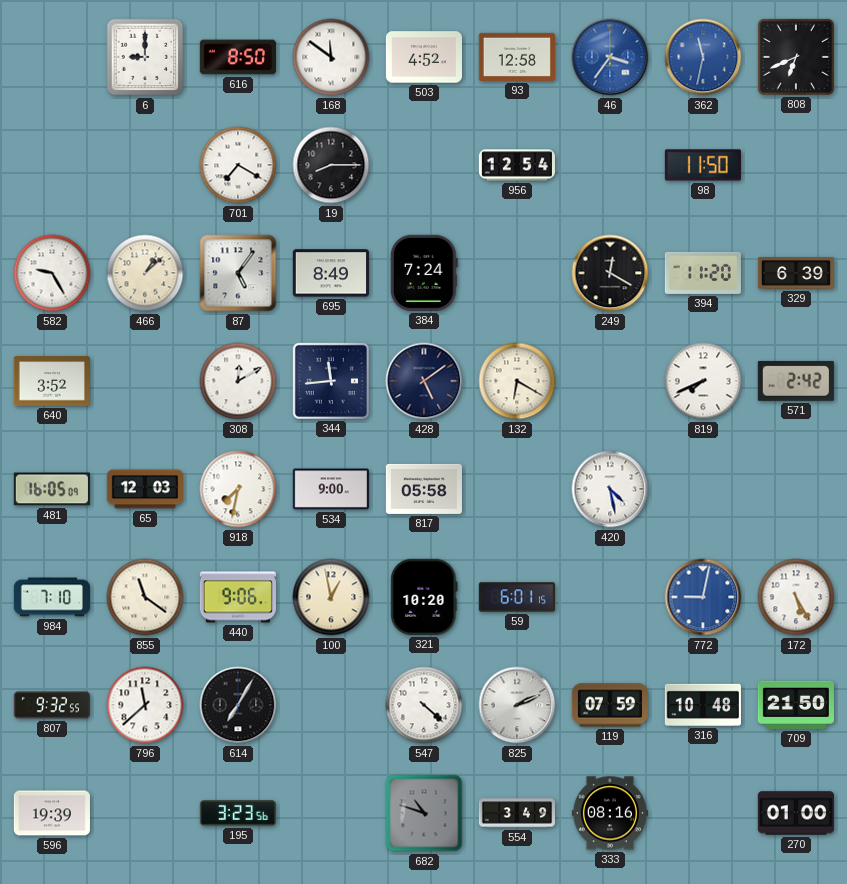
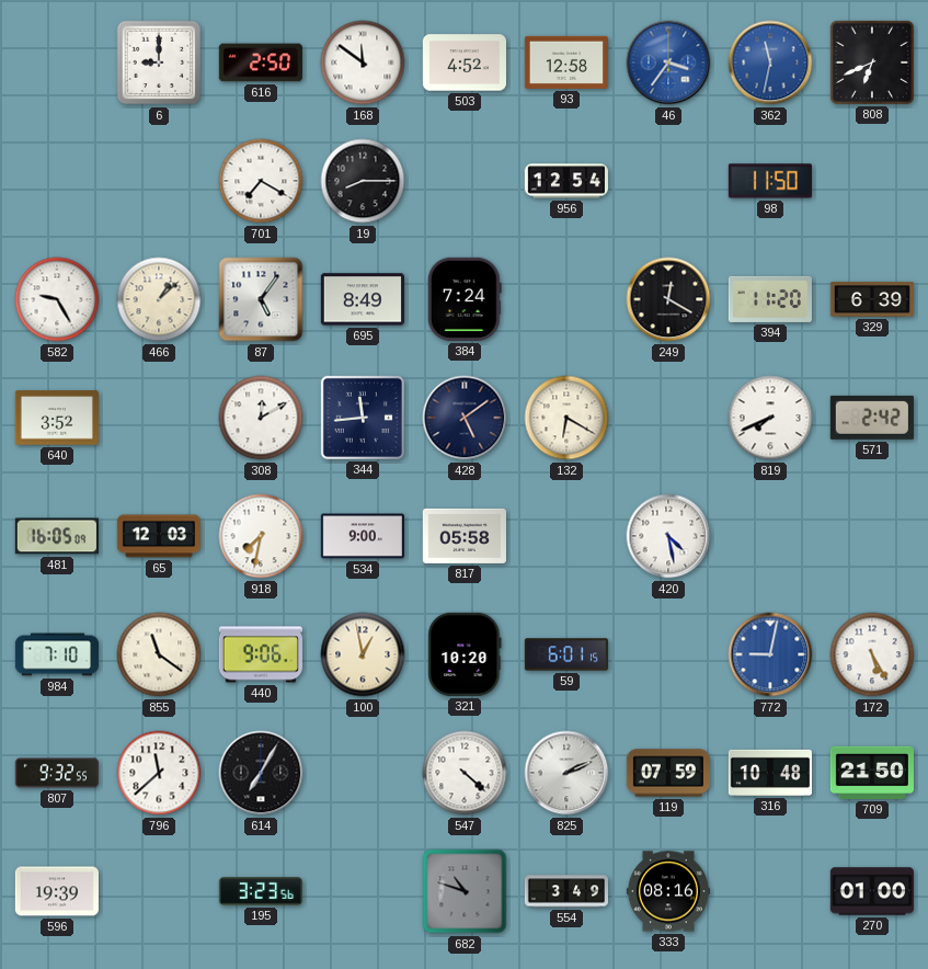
616: 8:50 -> 2:50 (261, 62)
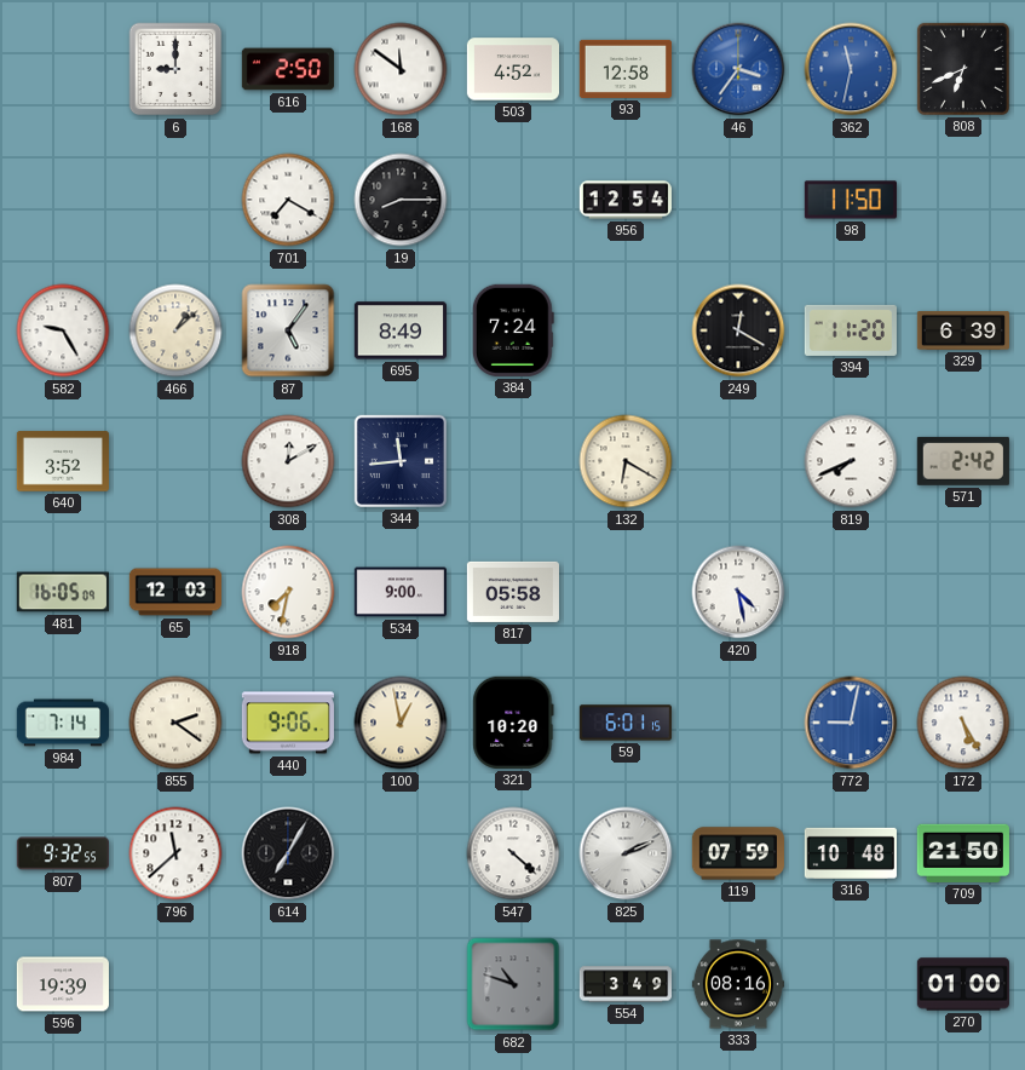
428: 5:09 -> none (465, 418)
984: 7:10 -> 7:14 (62, 723)
855: 11:21 -> 2:21 (175, 723)
195: 3:23 -> none (261, 891)
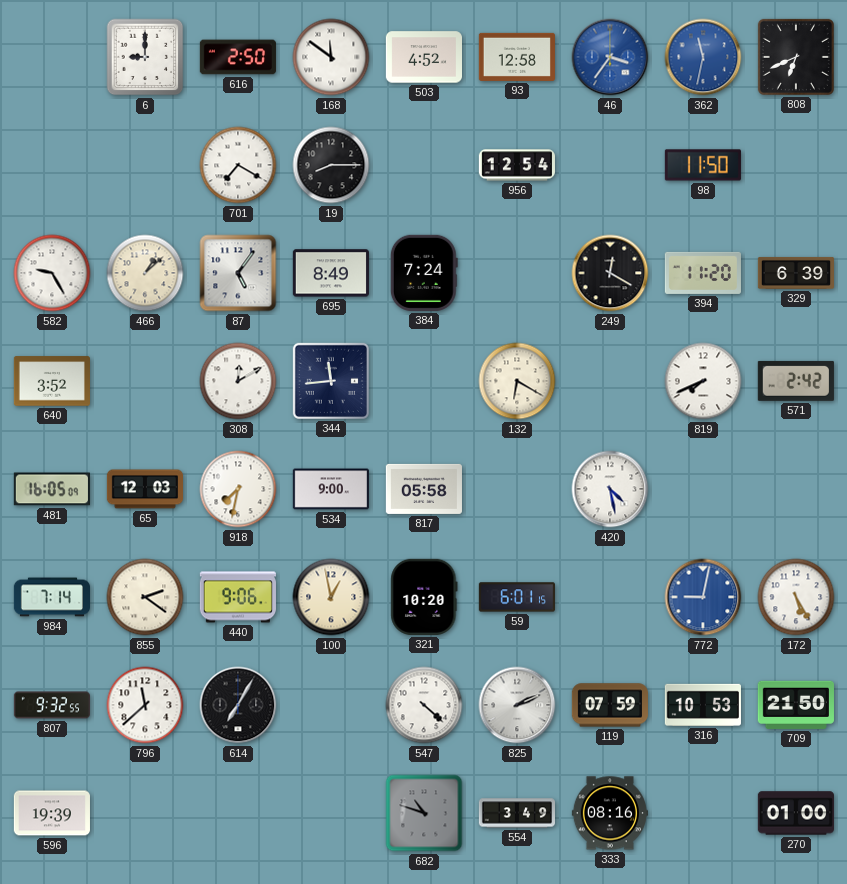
316: 10:48 -> 10:53 (703, 705)
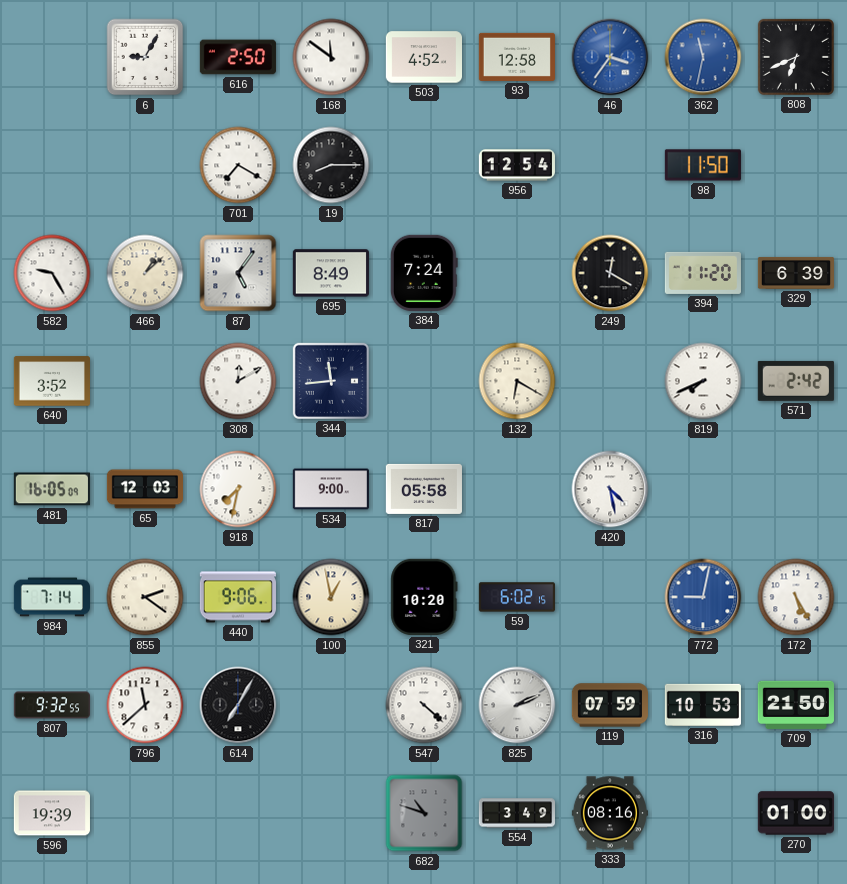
6: 9:00 -> 9:05 (145, 57)
59: 6:01 -> 6:02 (516, 597)
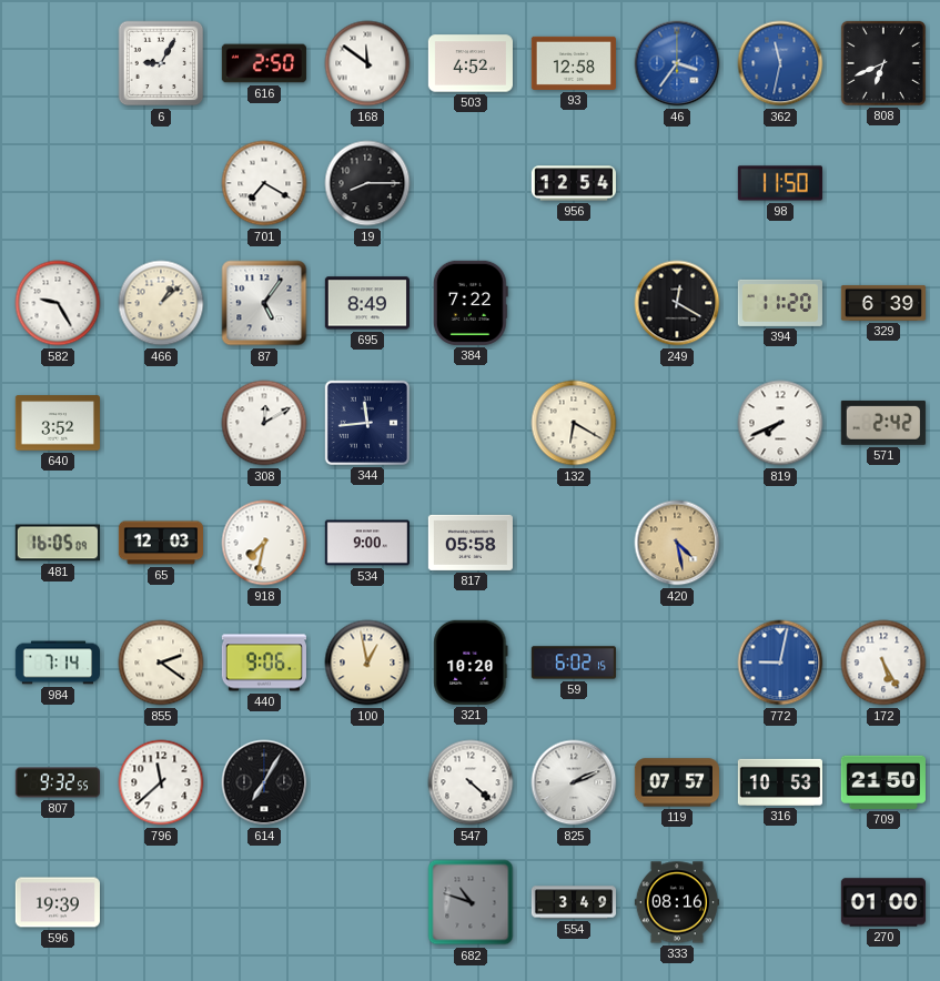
384: 7:24 -> 7:22 (471, 303)
420 dial: white -> champagne (677, 543)
119: 07:59 -> 07:57 (677, 782)
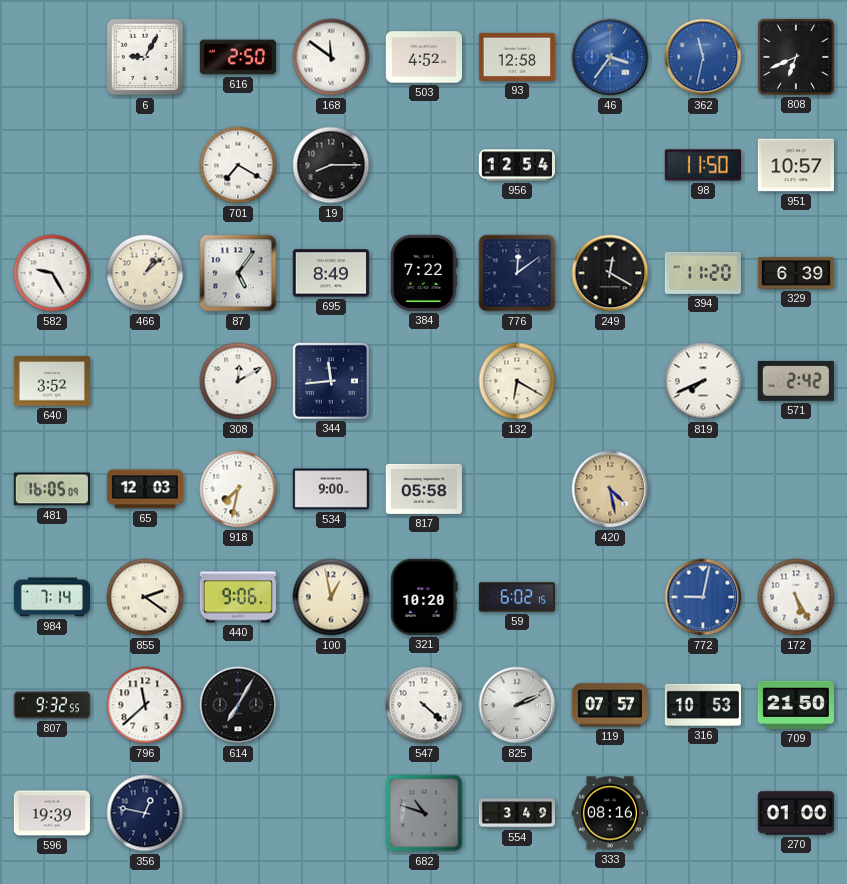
951: none -> 10:57 (796, 165)
776: none -> 12:09 (517, 273)
356: none -> 12:47 (145, 813)
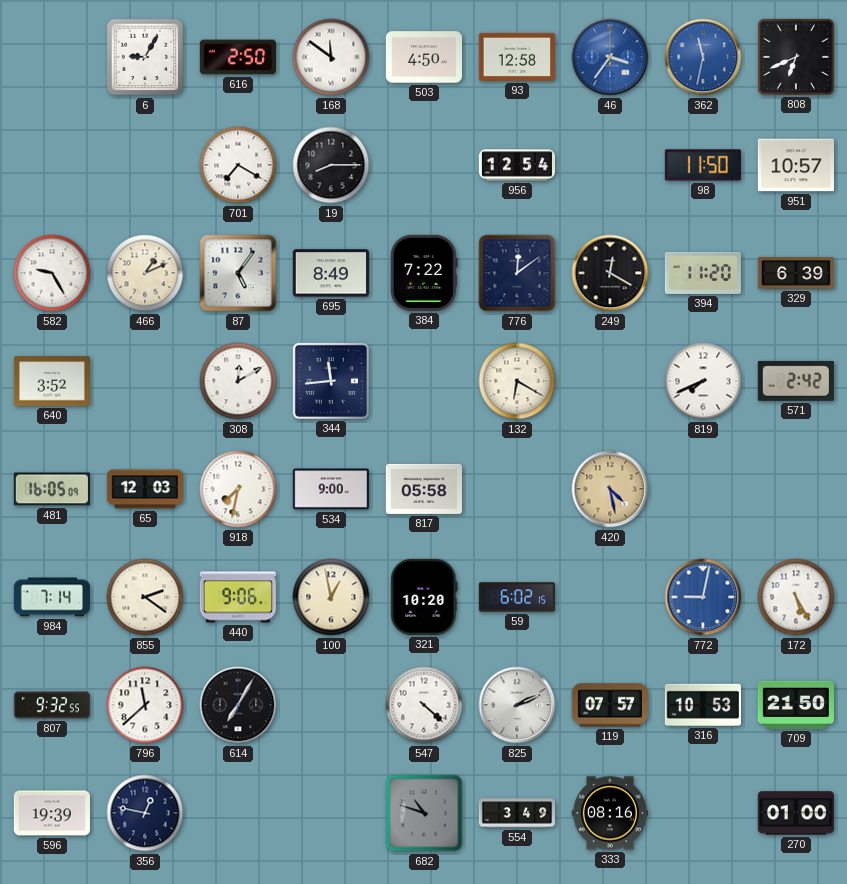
503: 4:52 -> 4:50 (423, 57)
466: 1:08 -> 1:11 (145, 273)
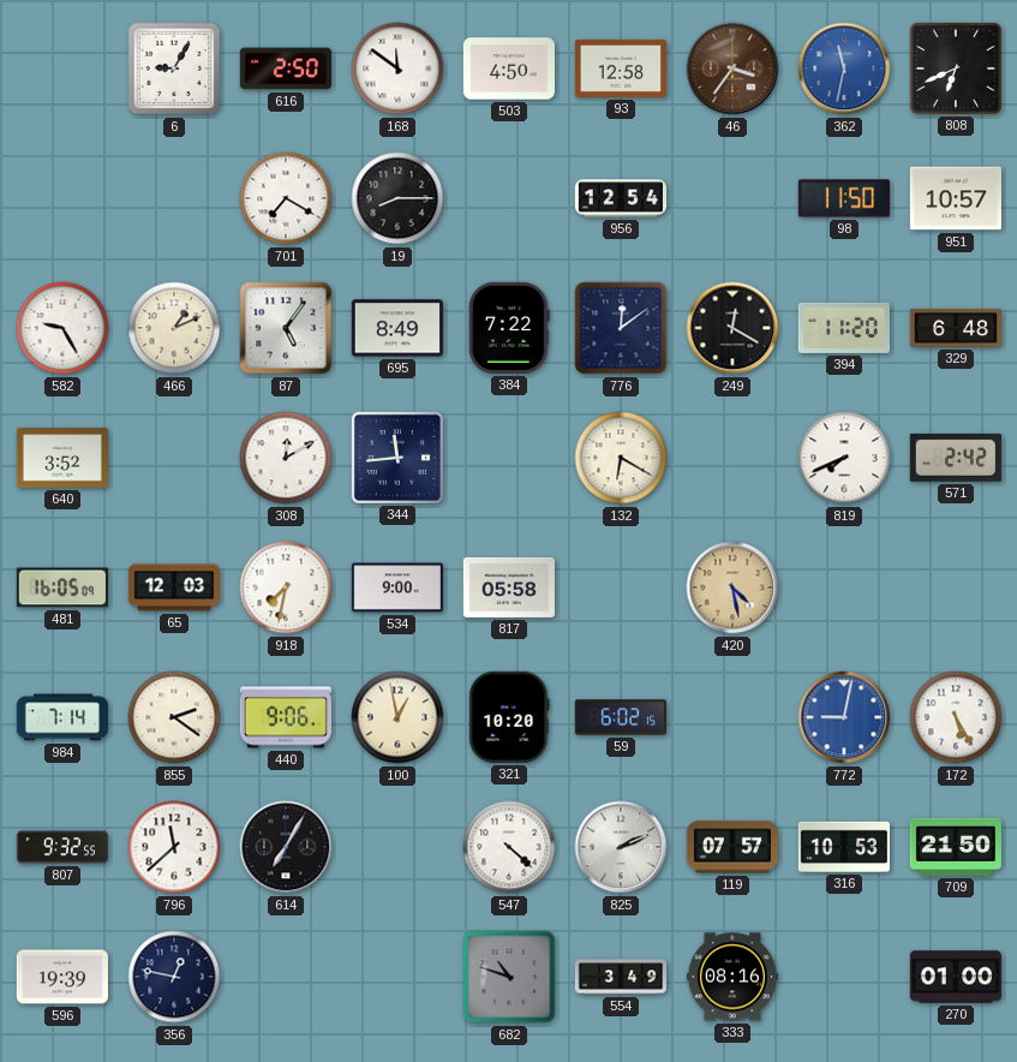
46 dial: blue -> brown (732, 68)
329: 6:39 -> 6:48 (955, 328)
